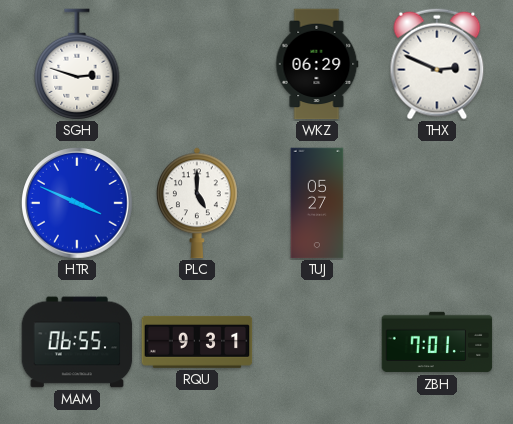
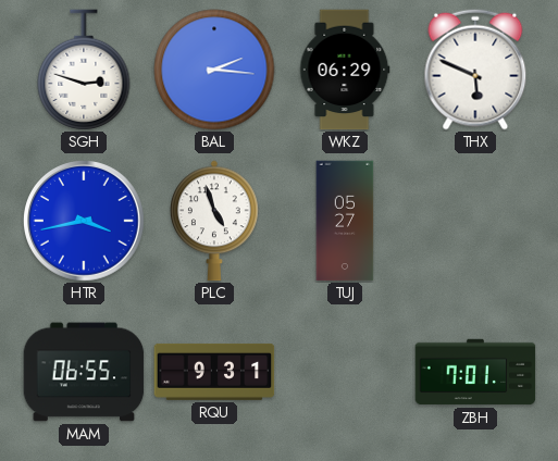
BAL: none -> 2:16 (214, 70)
THX: 2:49 -> 5:49 (475, 70)
HTR: 3:49 -> 3:43 (85, 222)
PLC: 5:00 -> 4:57 (215, 221)
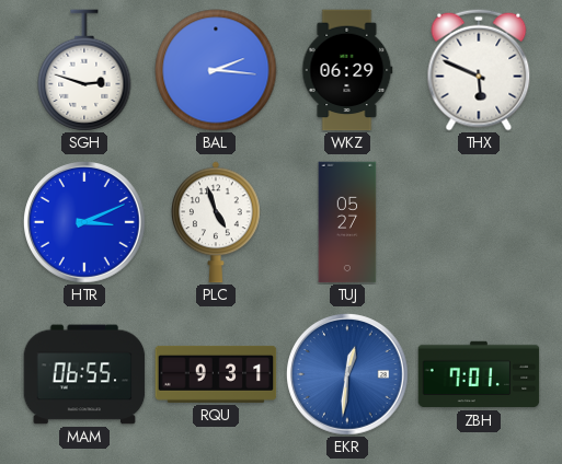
HTR: 3:43 -> 3:11 (85, 223)
EKR: none -> 12:31 (348, 375)
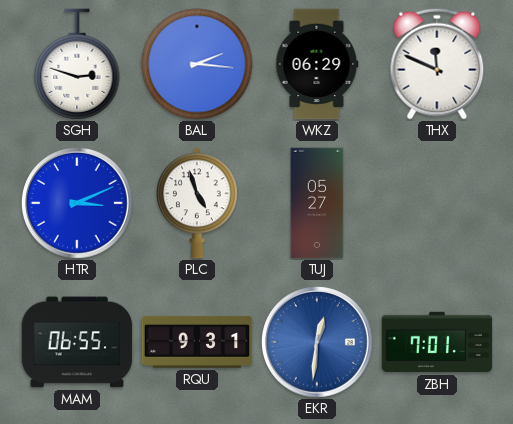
THX: 5:49 -> 11:49 (437, 64)
